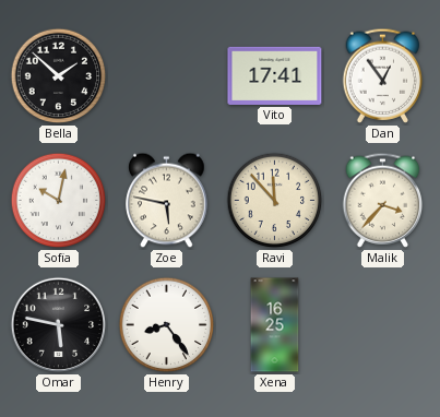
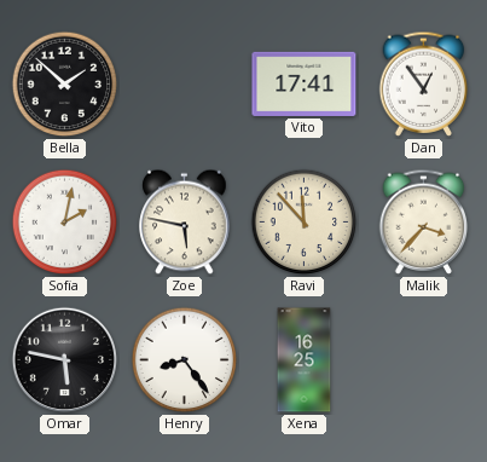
Sofia: 10:02 -> 2:02 (65, 223)
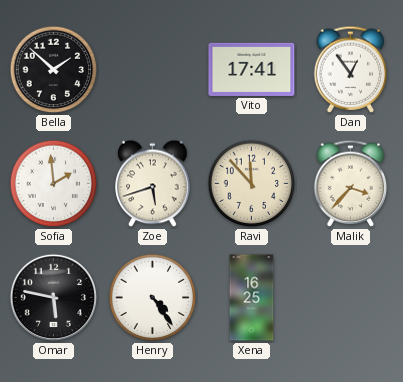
Sofia: 2:02 -> 1:59 (54, 184)
Zoe: 5:47 -> 5:42 (153, 184)
Henry: 8:24 -> 4:24 (153, 298)
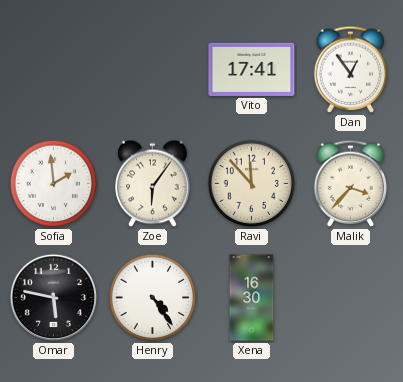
Bella: 1:52 -> none (54, 70)
Zoe: 5:42 -> 6:06 (153, 184)
Xena: 16:25 -> 16:30 (252, 298)
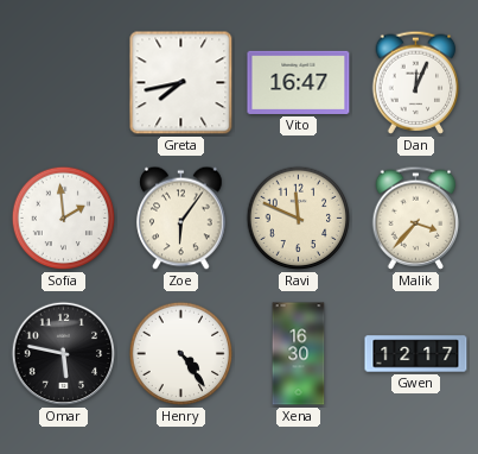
Greta: none -> 7:43 (181, 83)
Vito: 17:41 -> 16:47 (299, 82)
Dan: 12:54 -> 12:04 (416, 82)
Ravi: 11:53 -> 11:49 (299, 219)
Gwen: none -> 12:17 (416, 354)
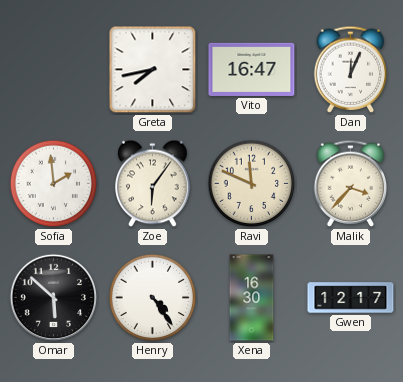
Omar: 5:47 -> 5:52 (54, 298)
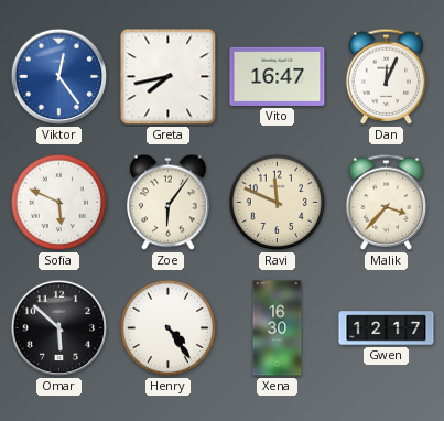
Viktor: none -> 12:24 (59, 77)
Sofia: 1:59 -> 5:49 (59, 203)
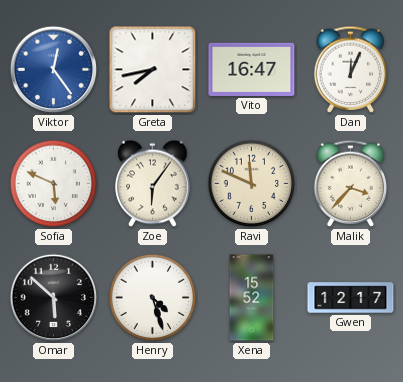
Henry: 4:24 -> 4:27 (153, 298)
Xena: 16:30 -> 15:52 (252, 298)
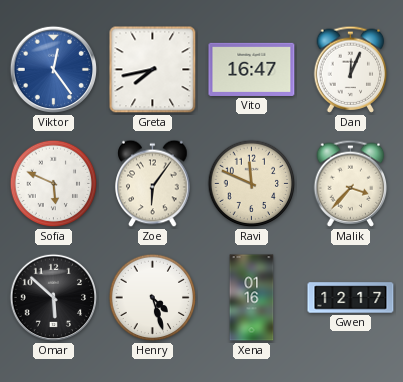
Xena: 15:52 -> 01:16 (252, 298)
